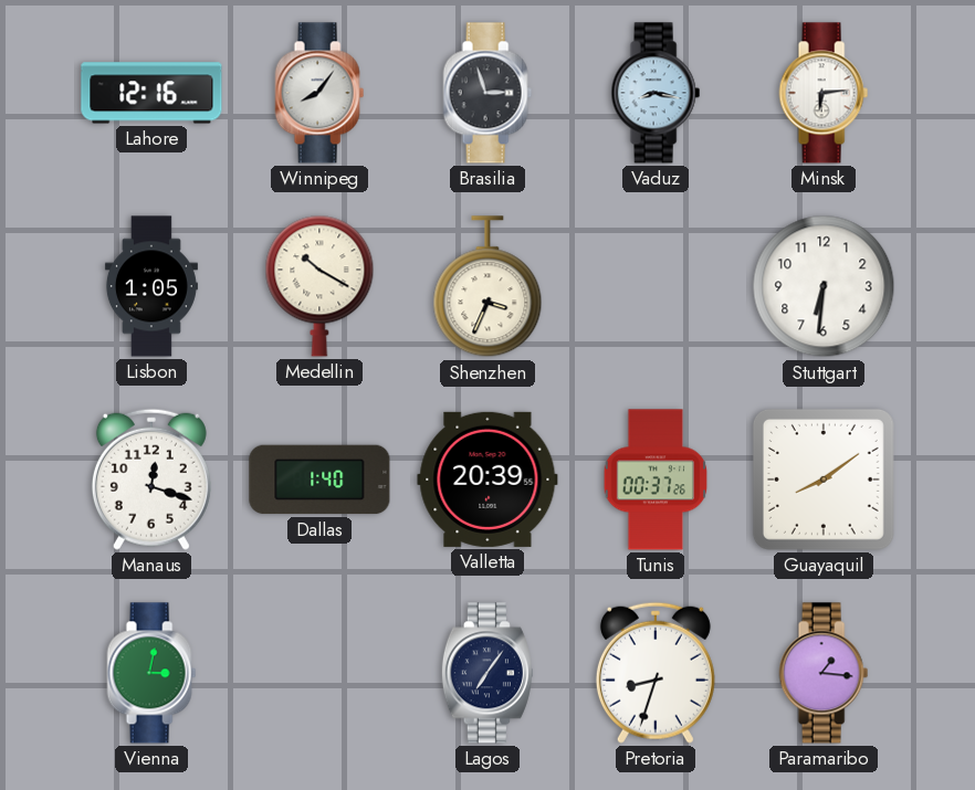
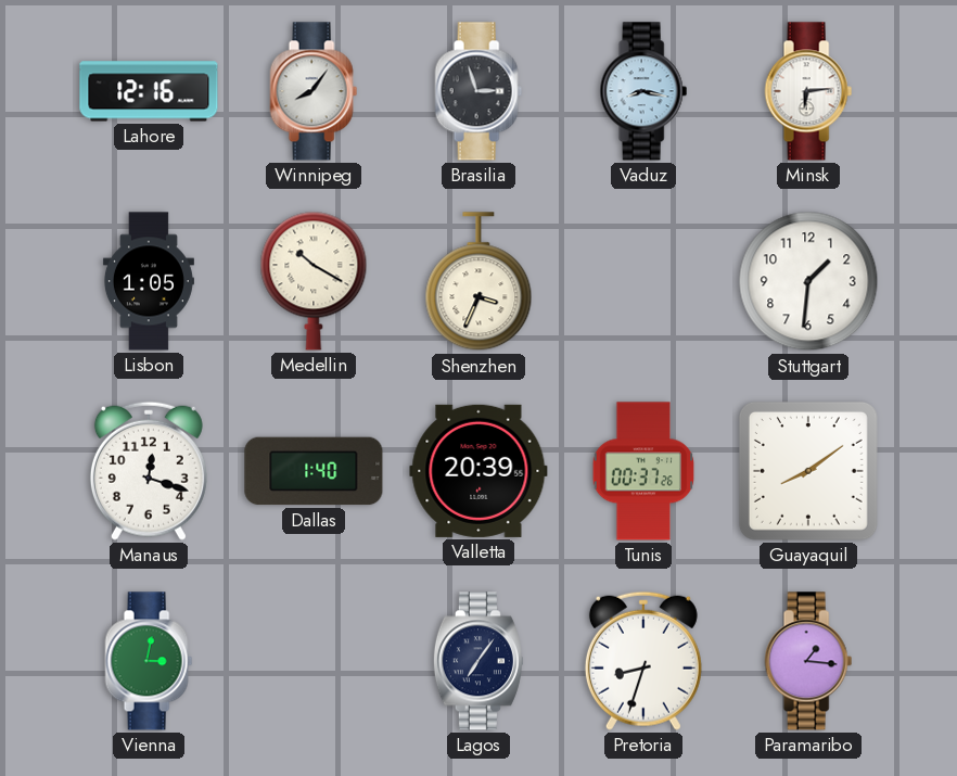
Stuttgart: 6:31 -> 1:31 (808, 281)
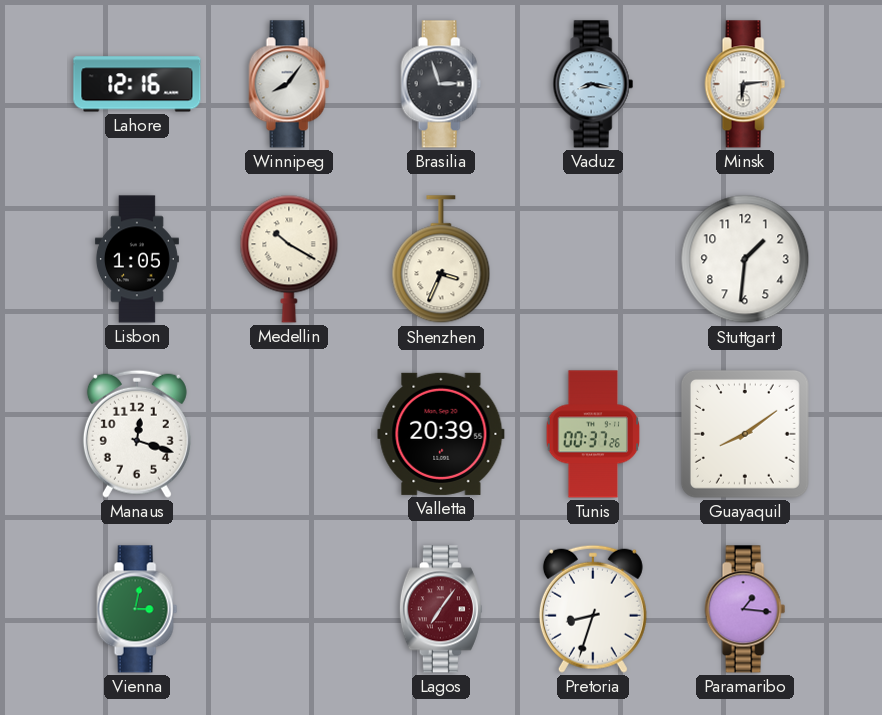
Dallas: 1:40 -> none (314, 471)
Lagos dial: navy -> burgundy (441, 609)
